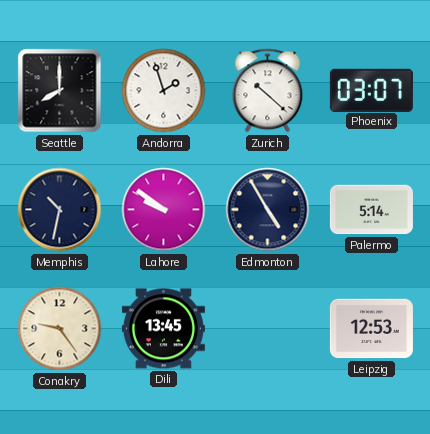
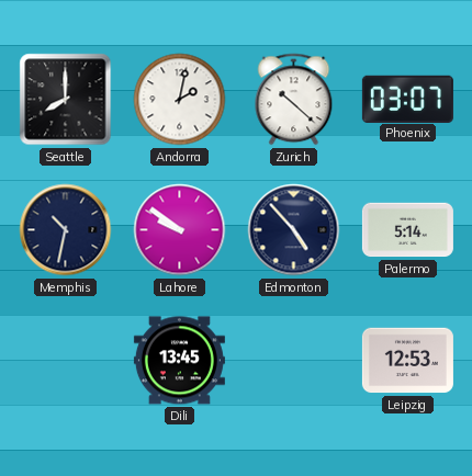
Andorra: 1:57 -> 2:02 (180, 100)
Edmonton: 4:55 -> 4:53 (294, 230)
Conakry: 9:24 -> none (60, 329)
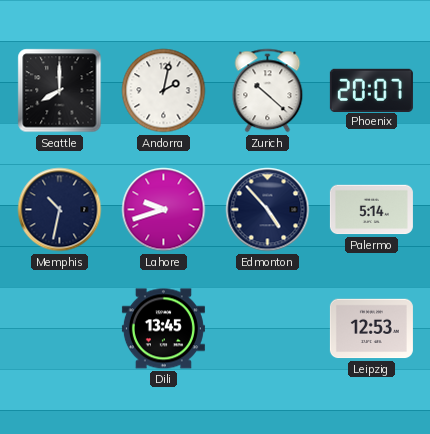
Phoenix: 03:07 -> 20:07 (371, 90)
Lahore: 9:51 -> 9:42 (164, 210)
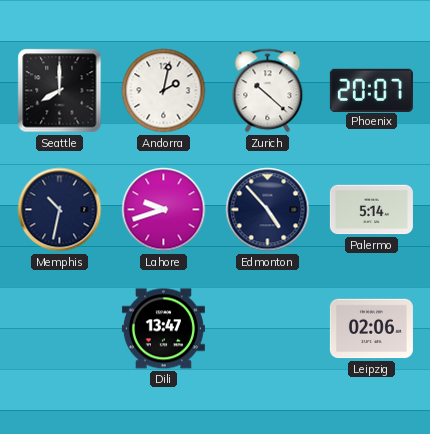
Dili: 13:45 -> 13:47 (163, 329)
Leipzig: 12:53 -> 02:06 (371, 329)
